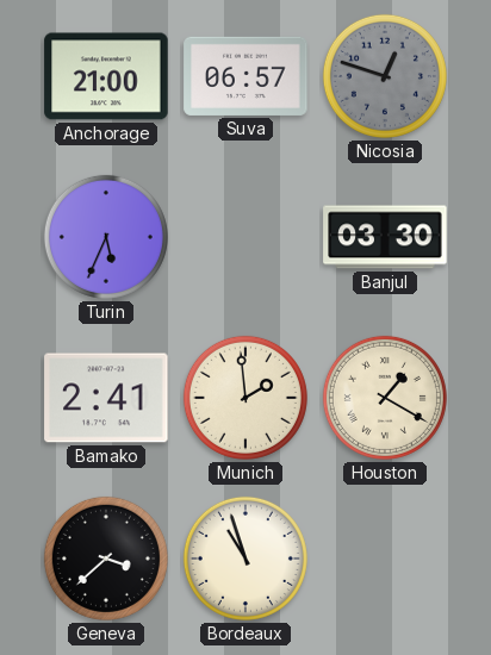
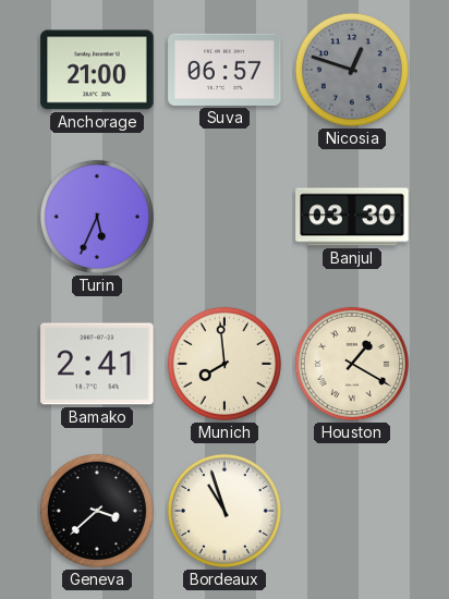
Munich: 1:59 -> 7:59 (225, 364)
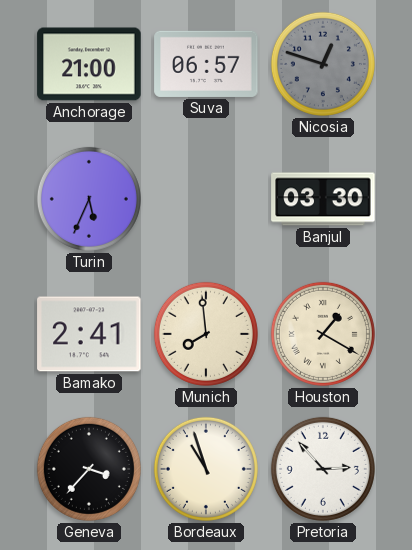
Geneva: 3:38 -> 3:37 (89, 469)
Pretoria: none -> 2:53 (323, 469)
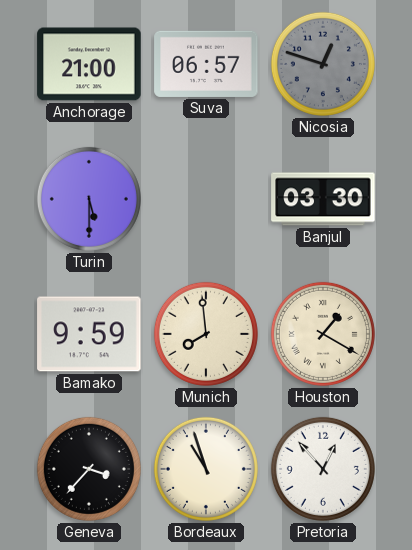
Turin: 5:34 -> 5:30 (89, 199)
Bamako: 2:41 -> 9:59 (89, 334)
Pretoria: 2:53 -> 12:53 (323, 469)
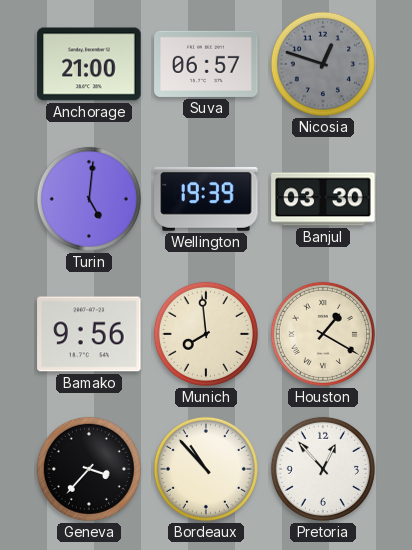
Turin: 5:30 -> 5:01 (89, 199)
Wellington: none -> 19:39 (206, 199)
Bamako: 9:59 -> 9:56 (89, 334)
Bordeaux: 10:57 -> 10:53 (206, 469)
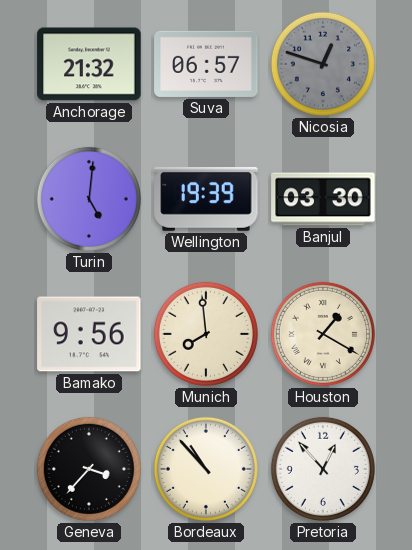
Anchorage: 21:00 -> 21:32 (89, 64)
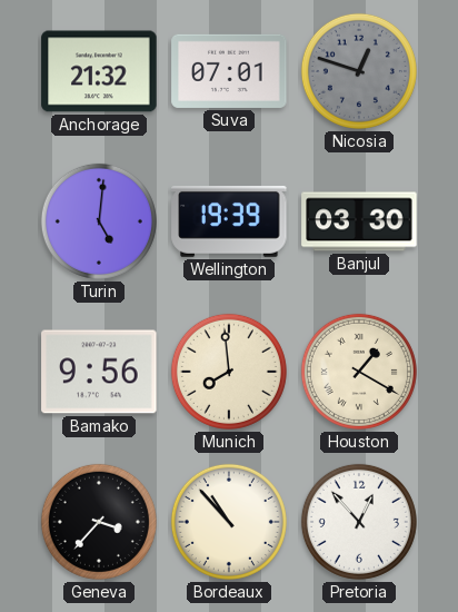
Suva: 06:57 -> 07:01 (229, 71)
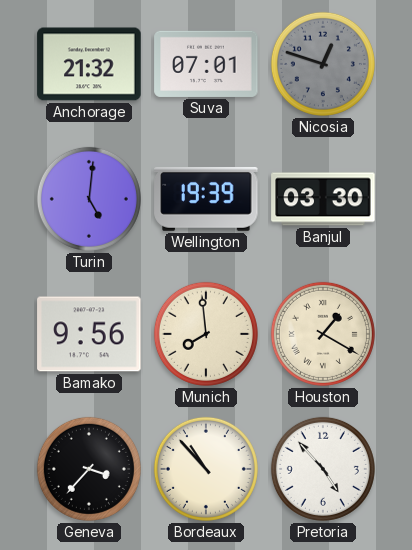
Pretoria: 12:53 -> 4:53 (323, 469)
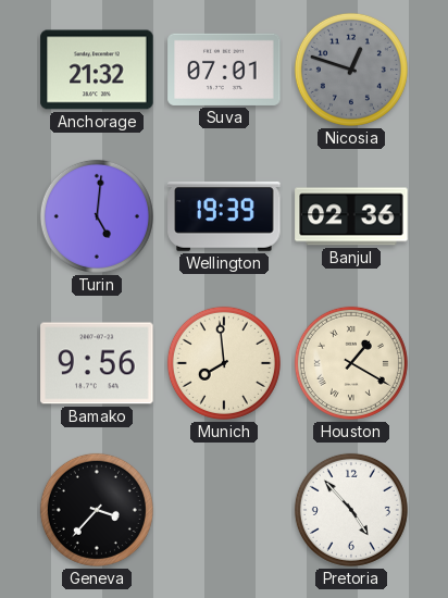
Banjul: 03:30 -> 02:36 (351, 216)
Bordeaux: 10:53 -> none (206, 469)
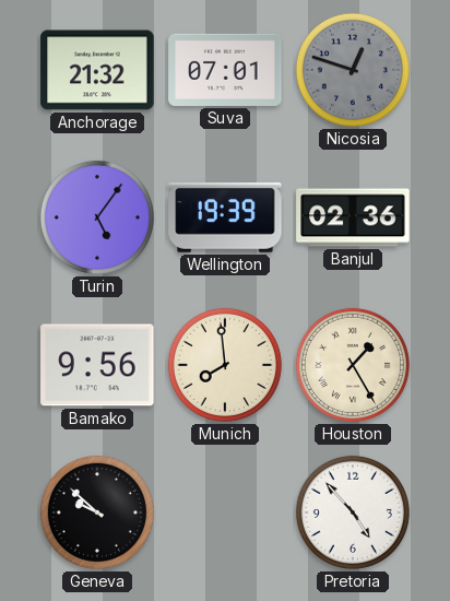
Turin: 5:01 -> 5:06 (97, 217)
Houston: 1:20 -> 1:25 (353, 365)
Geneva: 3:37 -> 9:52 (97, 512)
